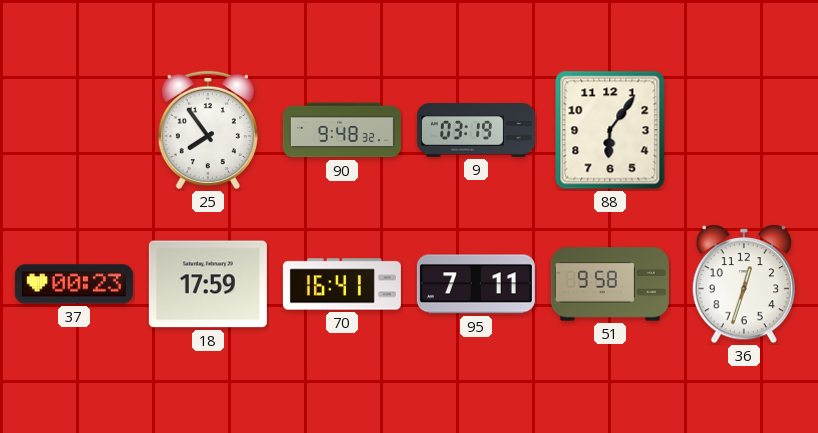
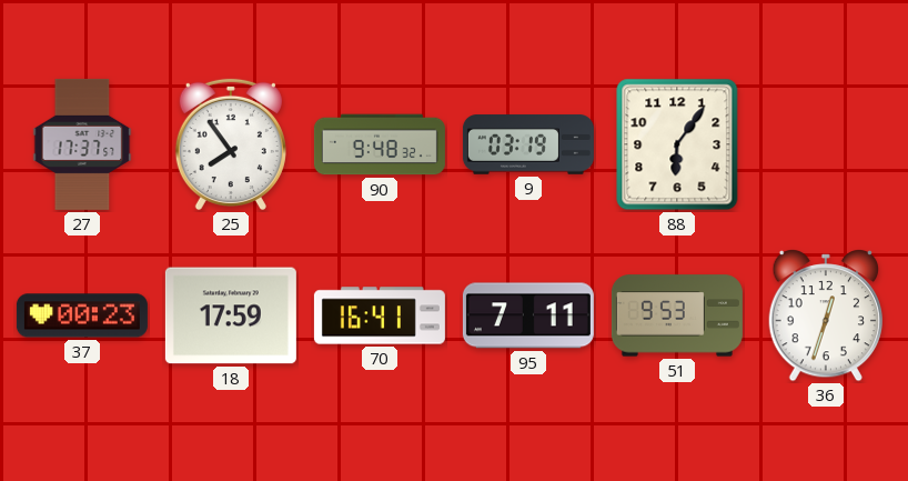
27: none -> 17:37 (82, 144)
51: 9:58 -> 9:53 (677, 315)
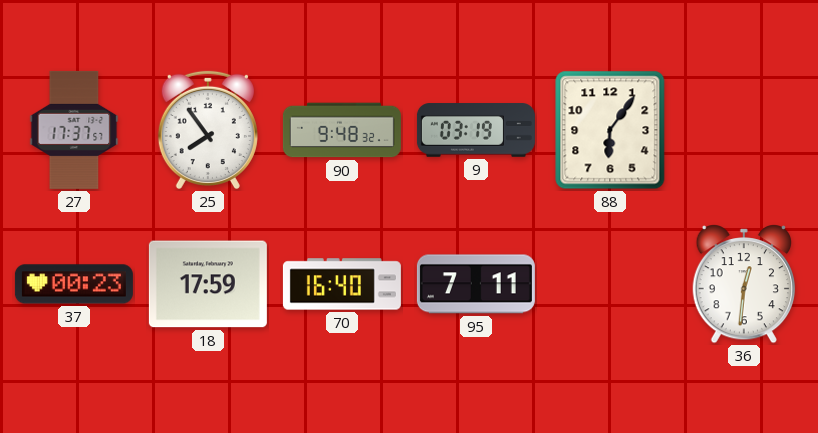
70: 16:41 -> 16:40 (342, 284)
51: 9:53 -> none (677, 315)
36: 12:33 -> 12:31 (743, 285)
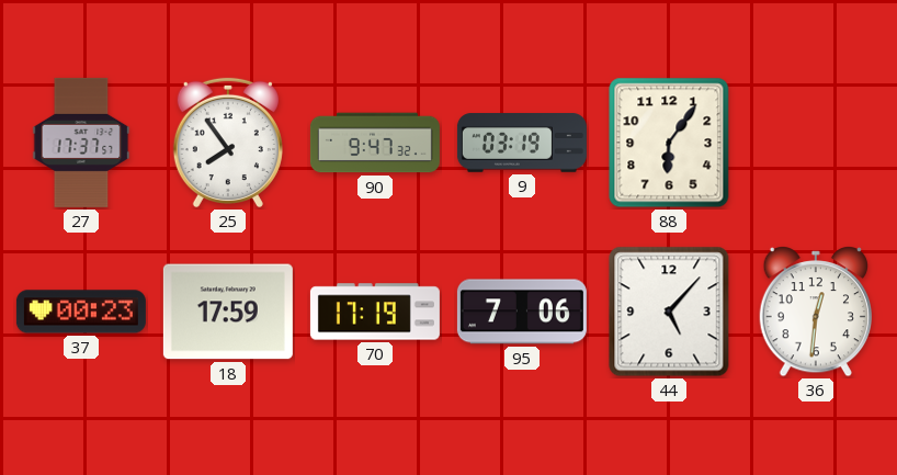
90: 9:48 -> 9:47 (375, 143)
70: 16:40 -> 17:19 (375, 312)
95: 7:11 -> 7:06 (522, 312)
44: none -> 5:07 (669, 312)
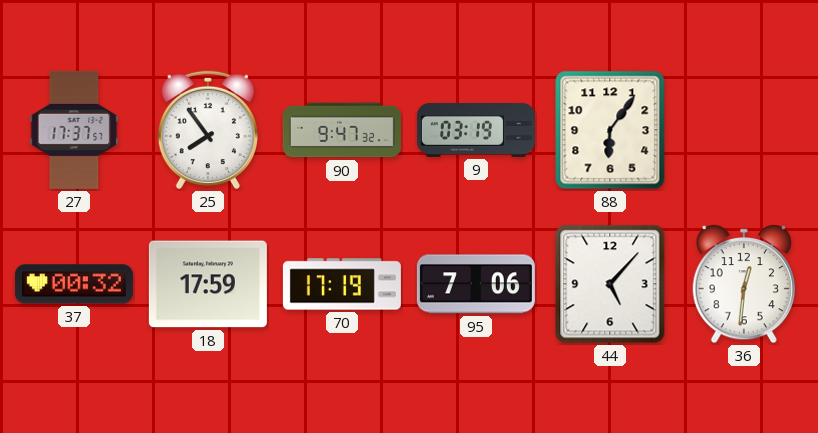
37: 00:23 -> 00:32 (74, 284)
